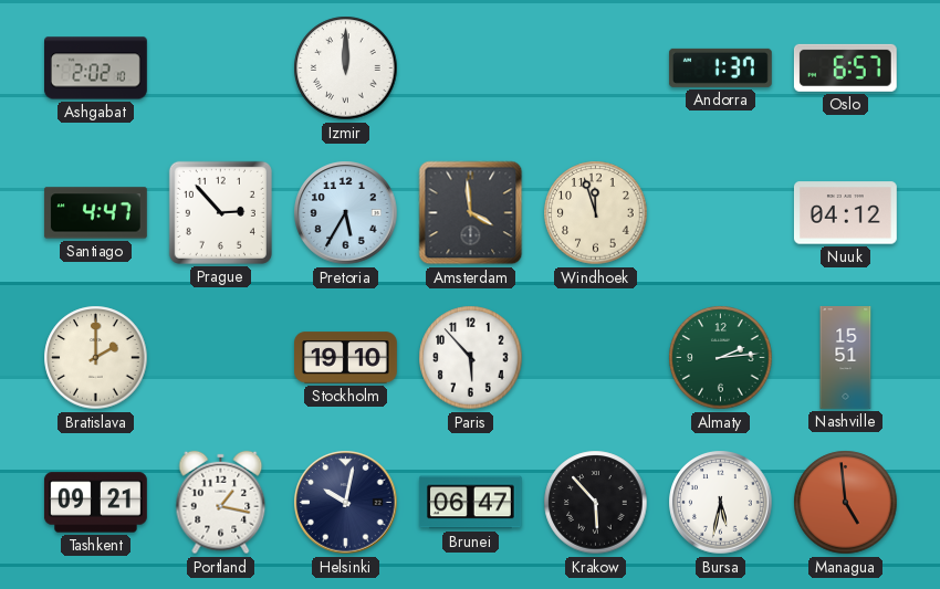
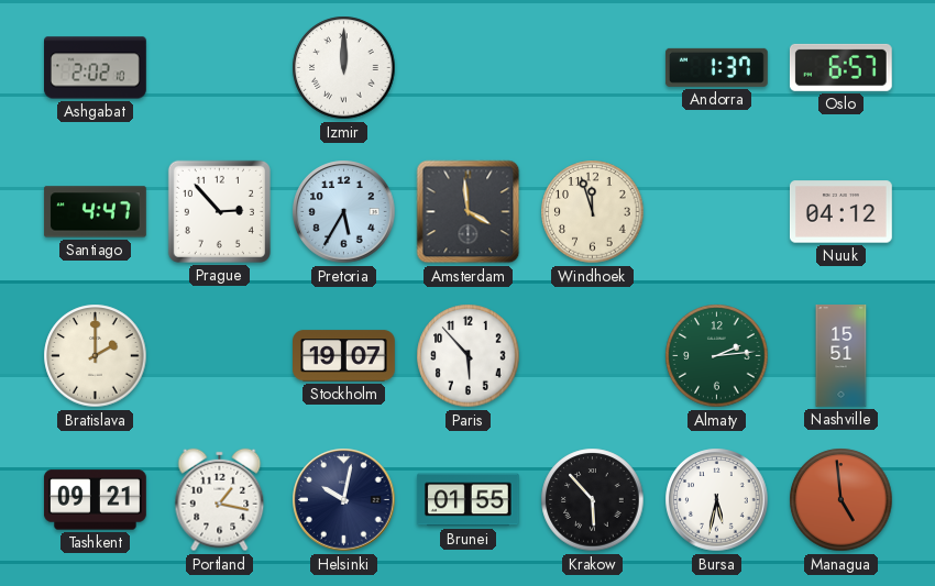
Stockholm: 19:10 -> 19:07 (344, 356)
Brunei: 06:47 -> 01:55 (468, 500)
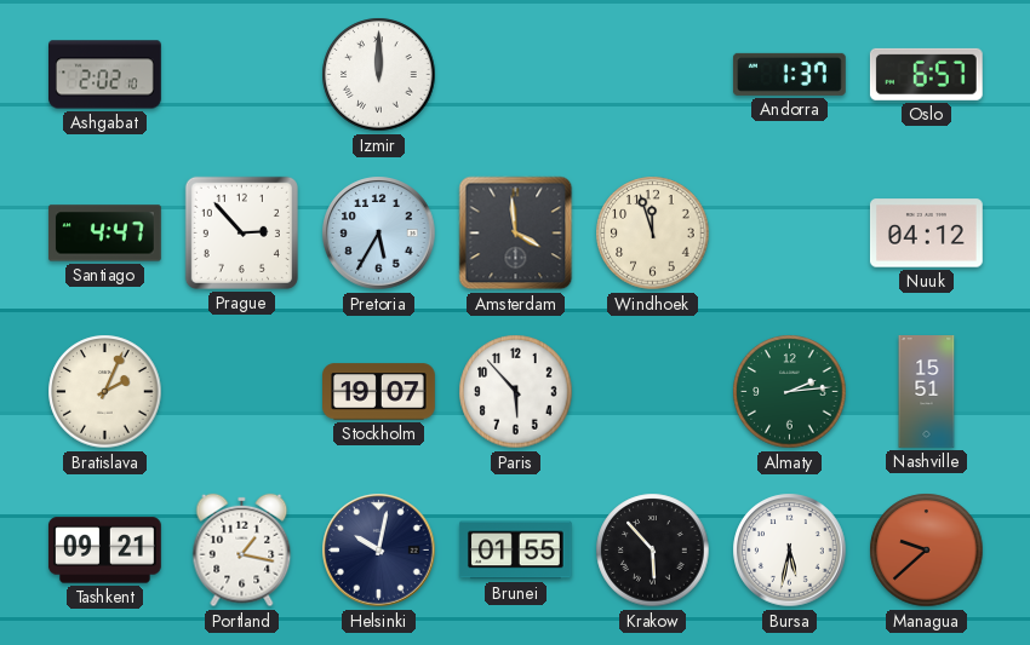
Bratislava: 2:00 -> 2:04 (105, 392)
Managua: 4:59 -> 9:38 (927, 551)
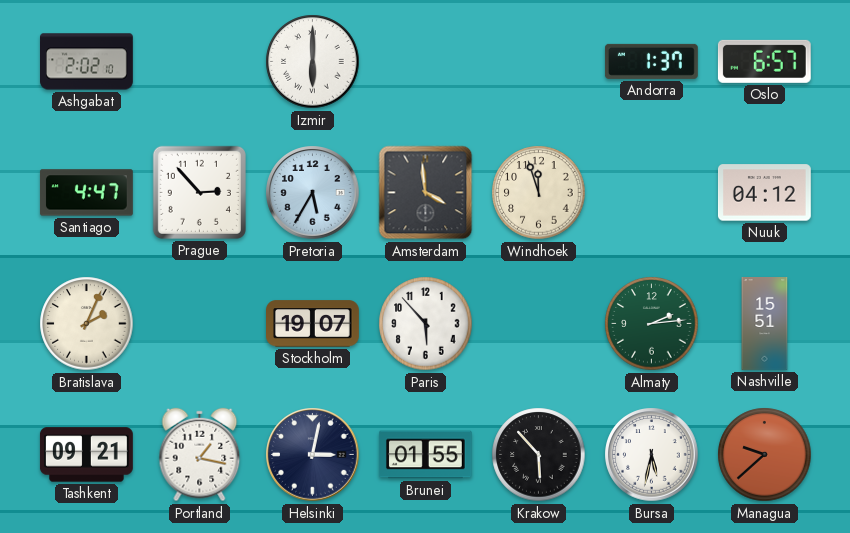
Izmir: 12:00 -> 6:00 (313, 62)
Helsinki: 10:02 -> 3:02 (313, 455)
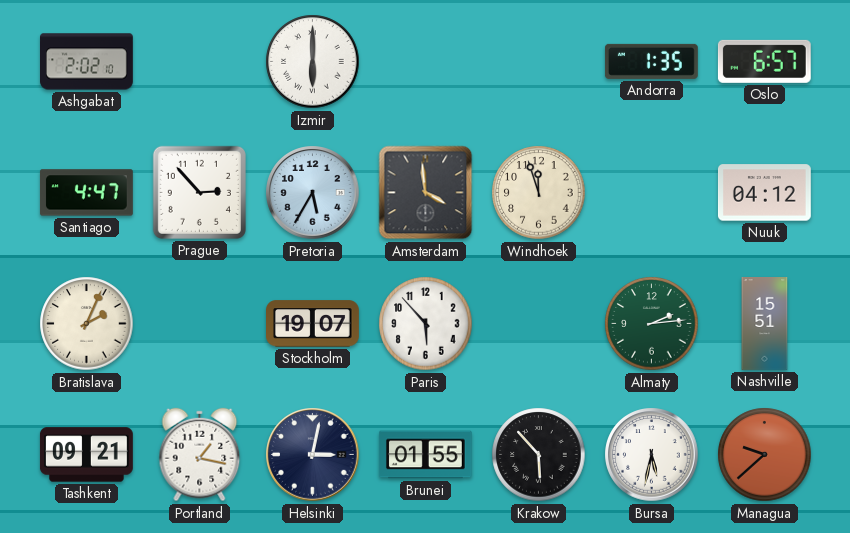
Andorra: 1:37 -> 1:35 (651, 61)
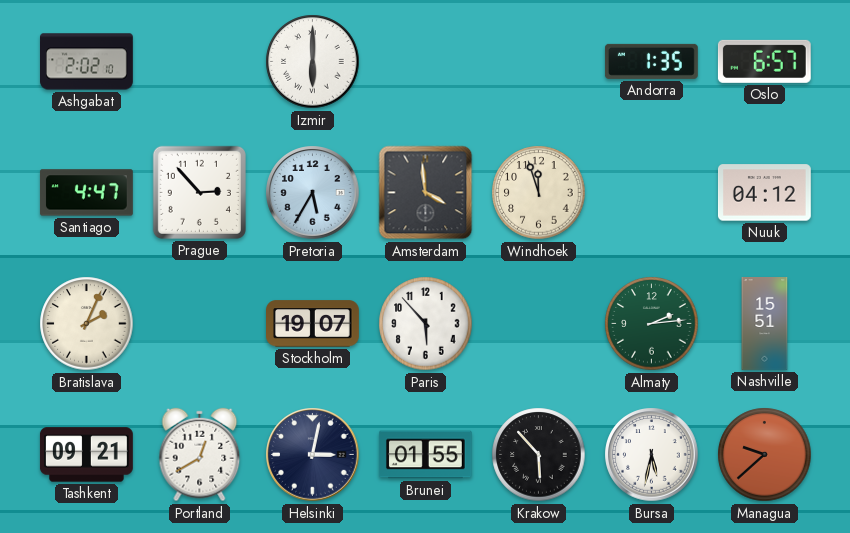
Portland: 1:17 -> 12:40 (200, 455)
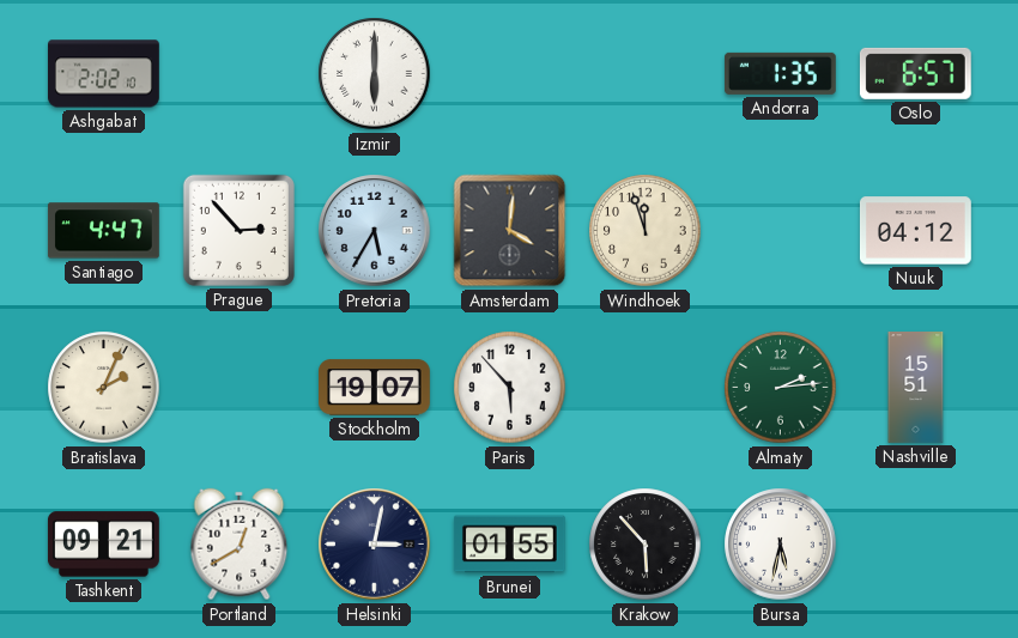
Amsterdam: 3:59 -> 4:01 (510, 231)
Managua: 9:38 -> none (765, 455)
